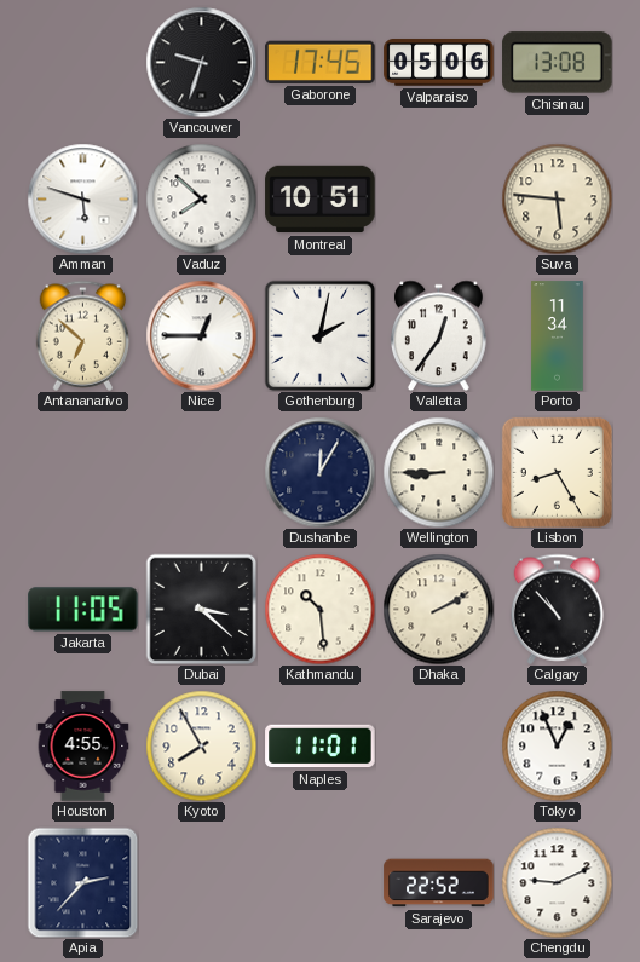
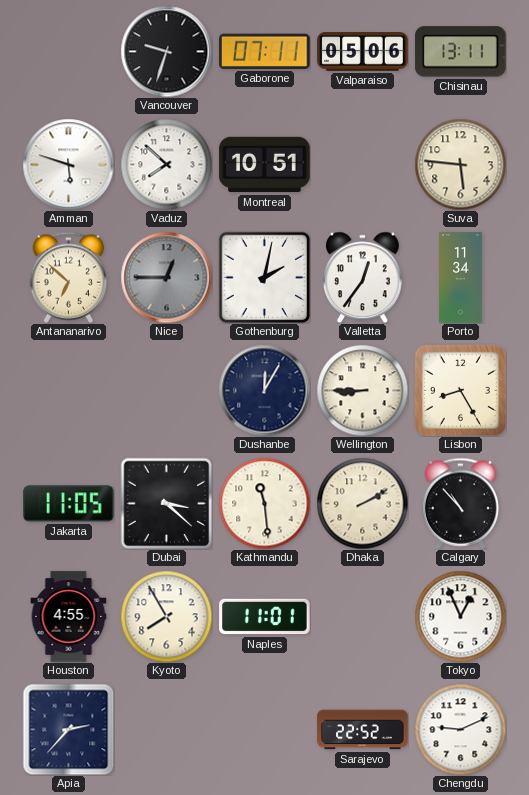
Gaborone: 17:45 -> 07:11 (265, 51)
Chisinau: 13:08 -> 13:11 (461, 52)
Nice dial: white -> grey (166, 277)
Kathmandu: 10:29 -> 11:29 (264, 503)
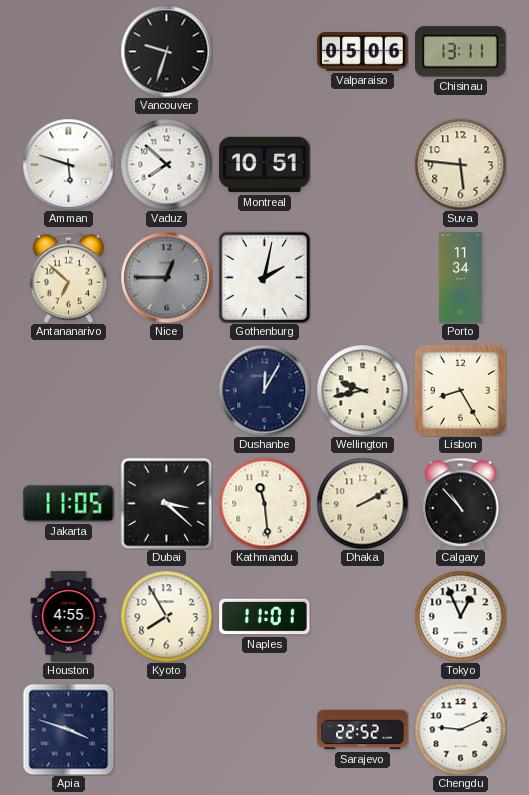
Gaborone: 07:11 -> none (265, 51)
Valletta: 12:36 -> none (363, 277)
Wellington: 8:45 -> 9:43 (362, 390)
Apia: 2:37 -> 3:48 (68, 729)
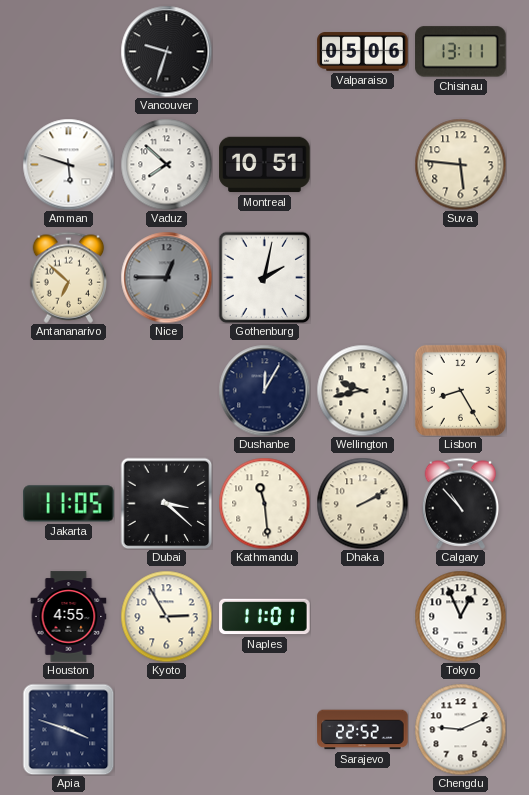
Porto: 11:34 -> none (461, 278)
Kyoto: 7:55 -> 2:55 (166, 616)
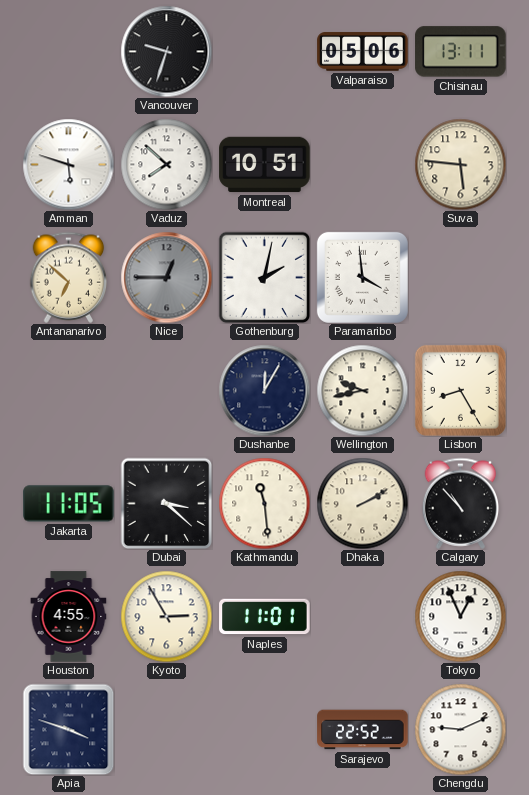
Paramaribo: none -> 3:59 (362, 277)
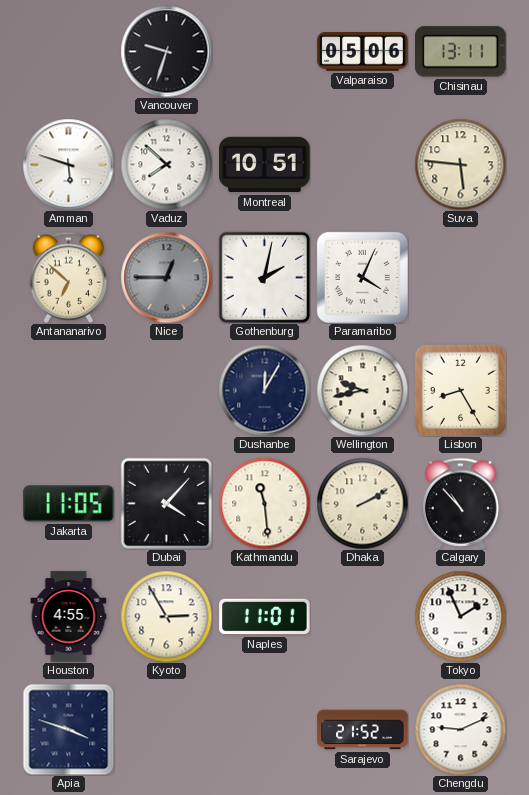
Paramaribo: 3:59 -> 4:04 (362, 277)
Dubai: 3:22 -> 4:07 (166, 503)
Tokyo: 12:56 -> 1:56 (460, 616)
Sarajevo: 22:52 -> 21:52 (363, 730)
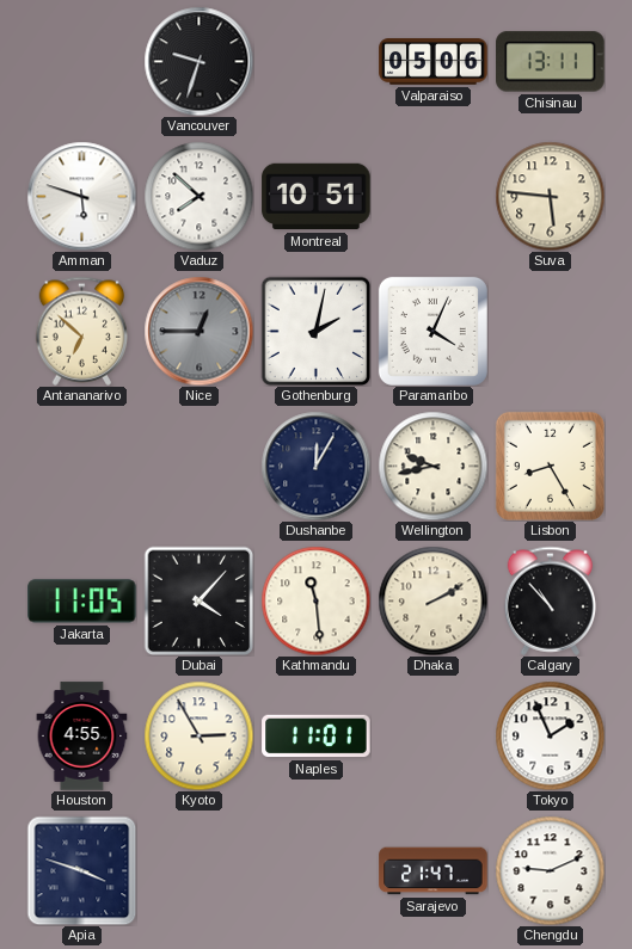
Sarajevo: 21:52 -> 21:47 (434, 871)
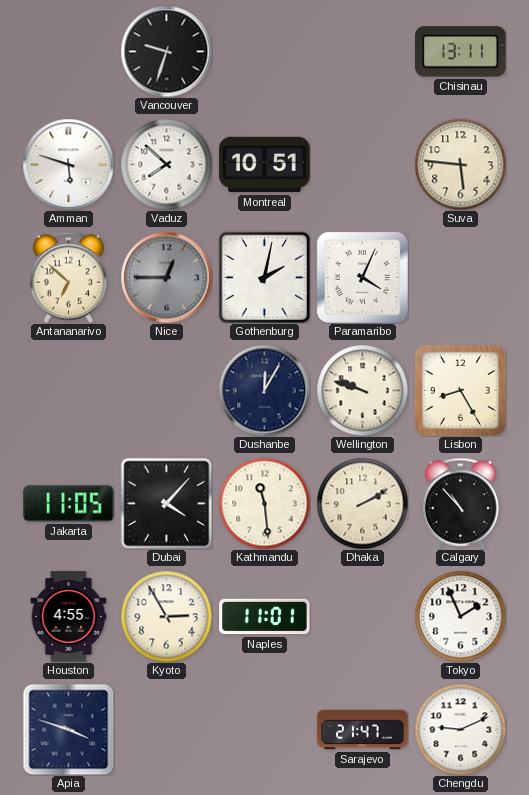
Valparaiso: 05:06 -> none (434, 62)
Wellington: 9:43 -> 9:48 (362, 390)
